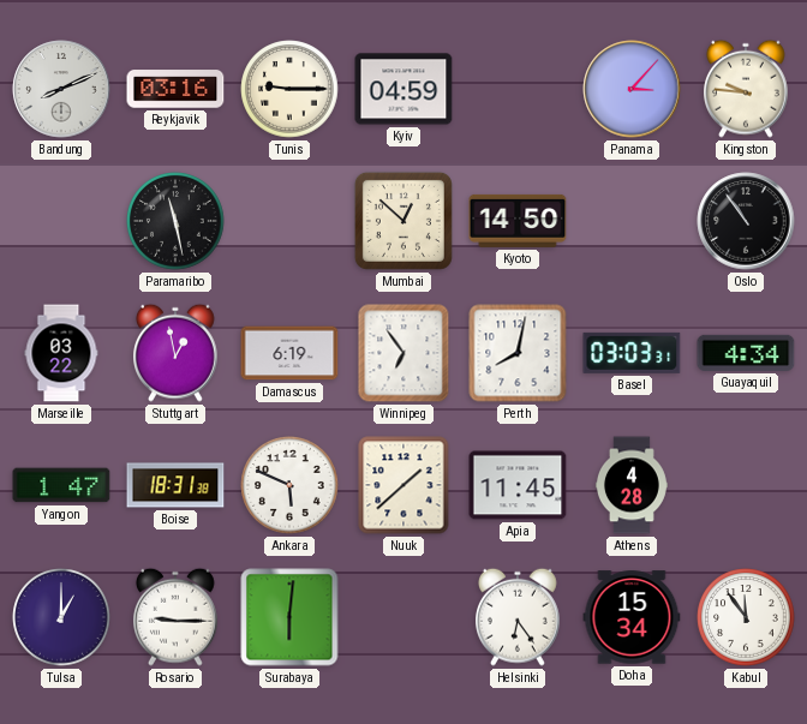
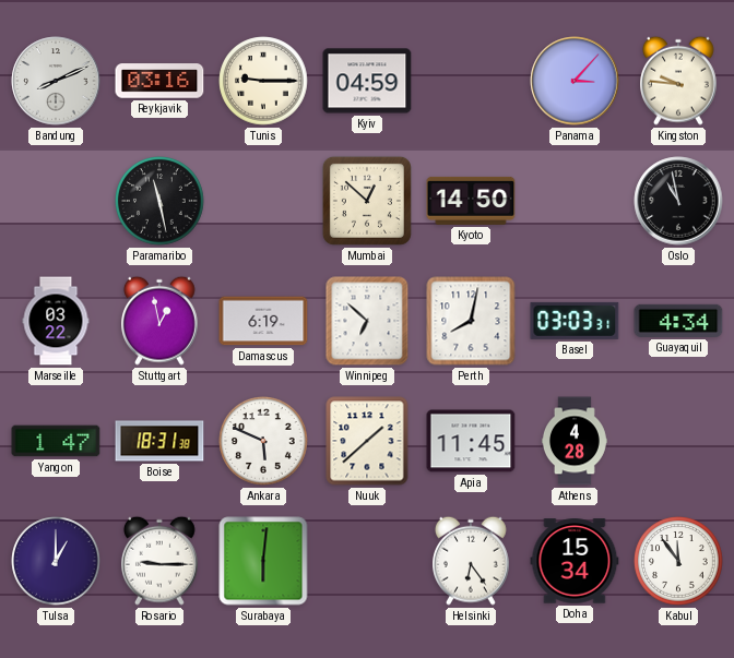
Oslo: 10:54 -> 10:58 (678, 201)
Winnipeg: 6:54 -> 6:52 (367, 321)
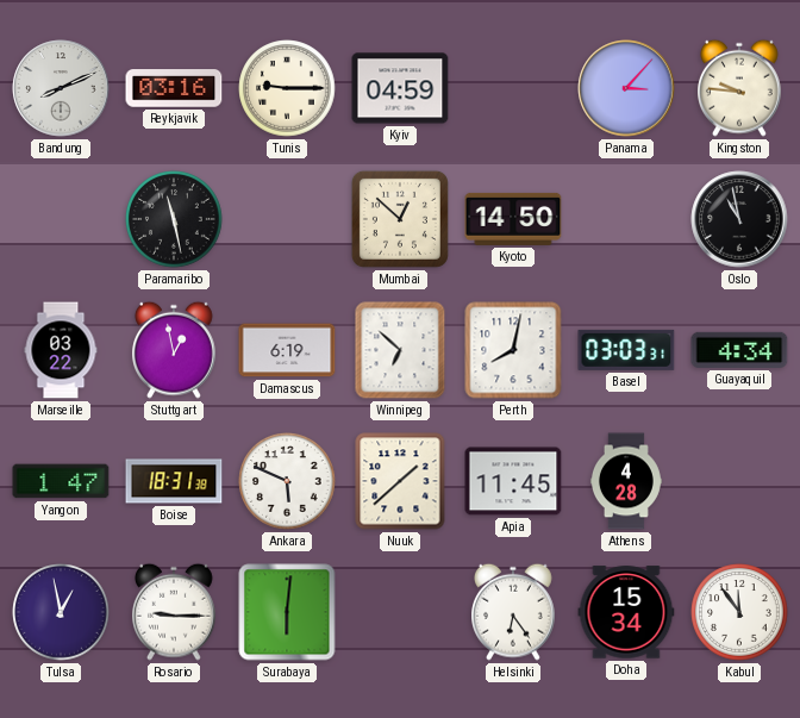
Tulsa: 1:00 -> 12:58 (61, 612)
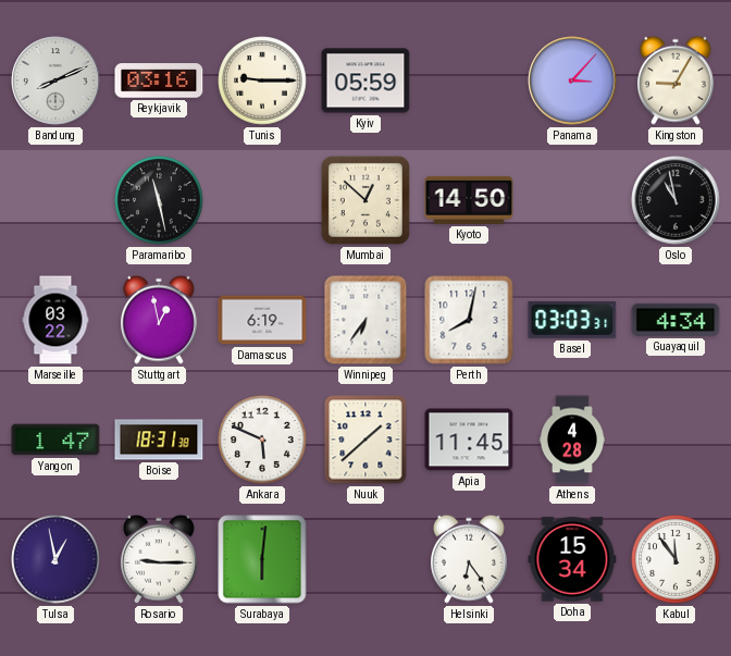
Kyiv: 04:59 -> 05:59 (365, 81)
Kingston: 9:46 -> 9:05 (677, 81)
Winnipeg: 6:52 -> 6:36 (365, 320)
